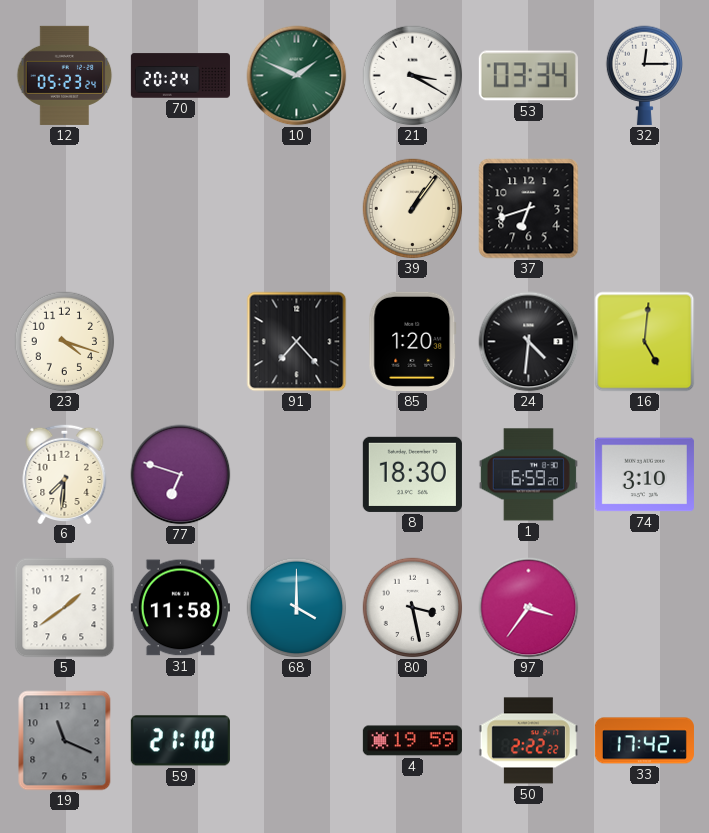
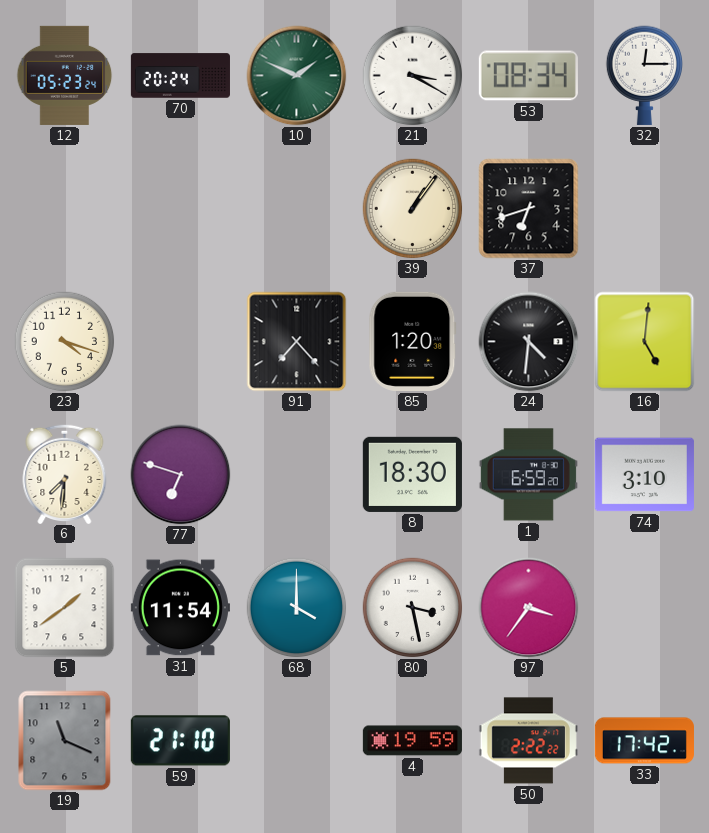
53: 03:34 -> 08:34 (528, 76)
31: 11:58 -> 11:54 (180, 608)
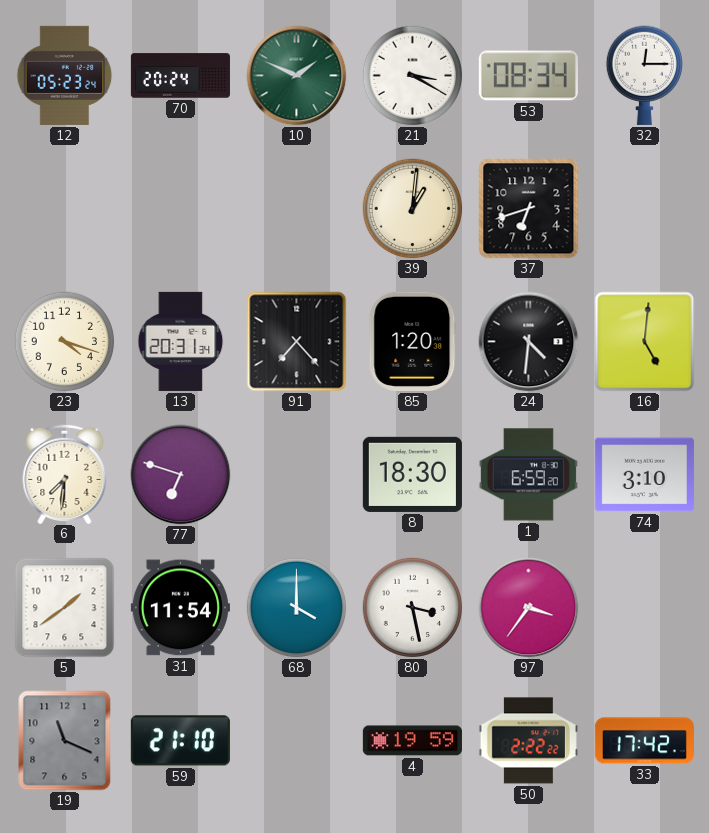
39: 1:06 -> 1:01 (413, 209)
13: none -> 20:31 (181, 341)
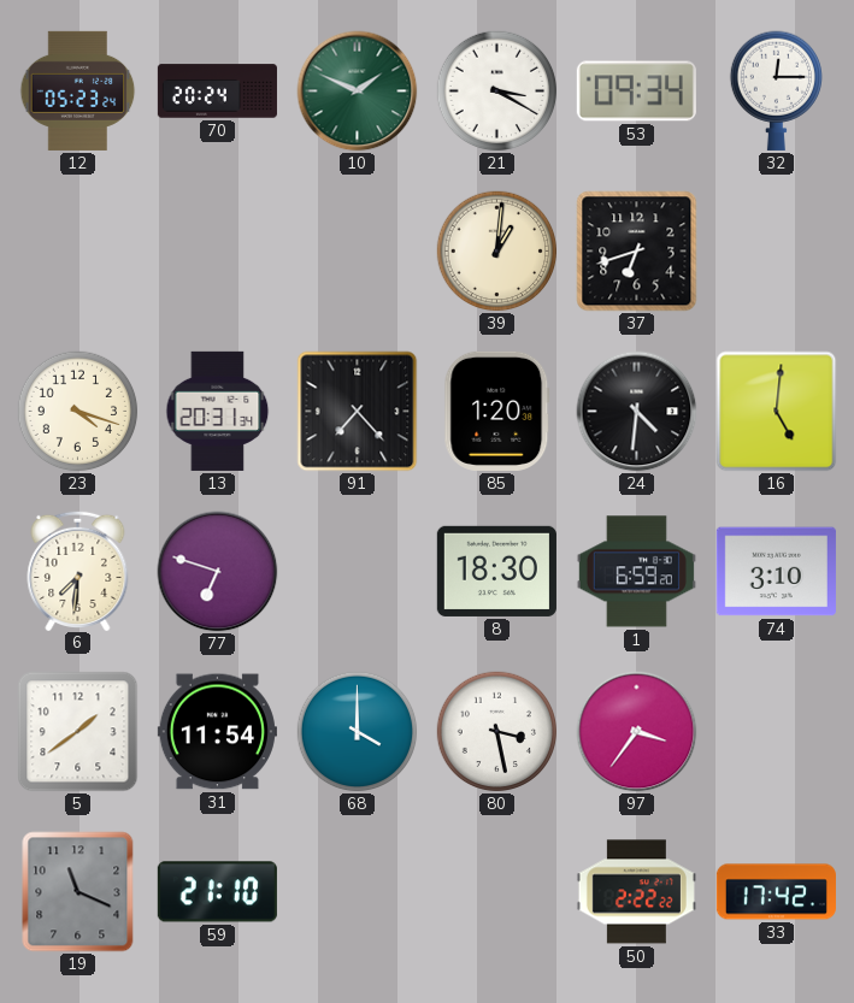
53: 08:34 -> 09:34 (636, 92)
4: 19:59 -> none (412, 741)
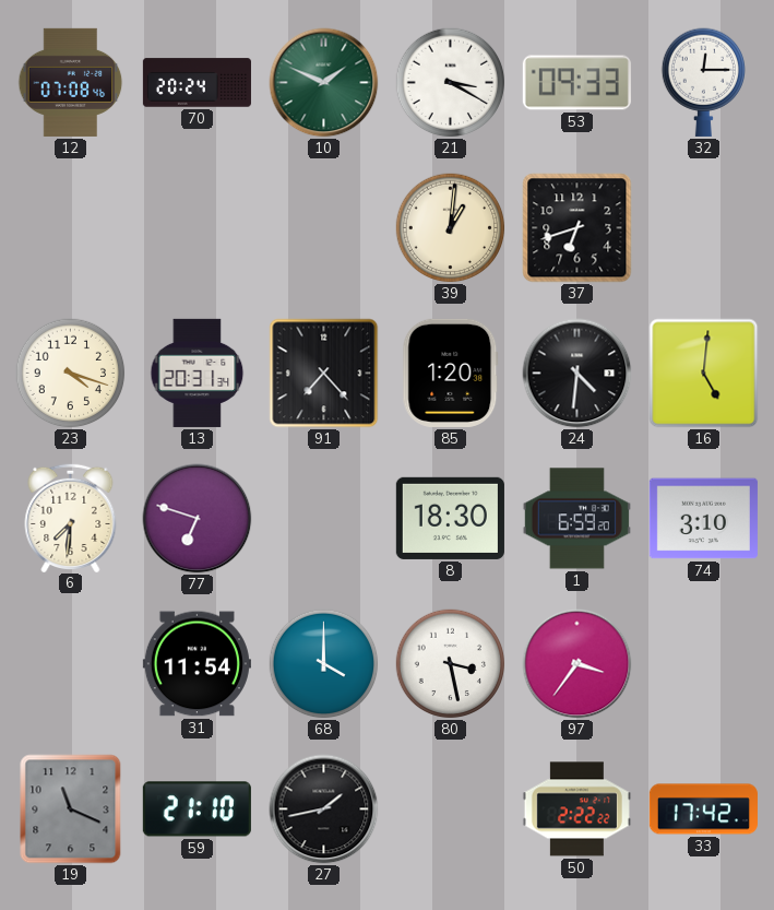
12: 05:23 -> 07:08 (71, 82)
53: 09:34 -> 09:33 (576, 83)
5: 1:39 -> none (78, 732)
27: none -> 1:43 (324, 809)
